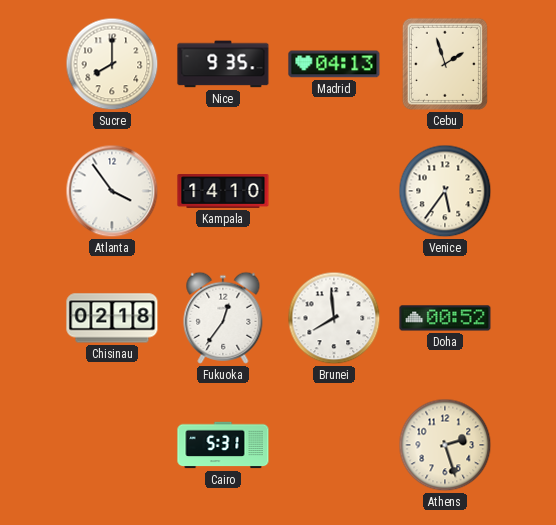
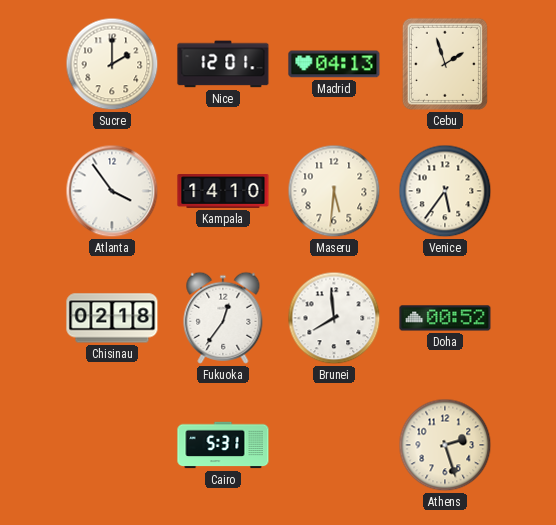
Sucre: 8:00 -> 2:00 (112, 64)
Nice: 9:35 -> 12:01 (223, 64)
Maseru: none -> 5:31 (334, 191)
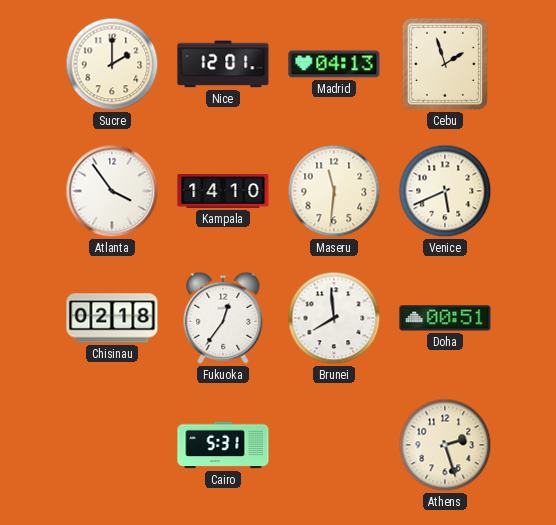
Maseru: 5:31 -> 11:31 (334, 191)
Venice: 5:36 -> 5:41 (445, 191)
Doha: 00:52 -> 00:51 (445, 318)
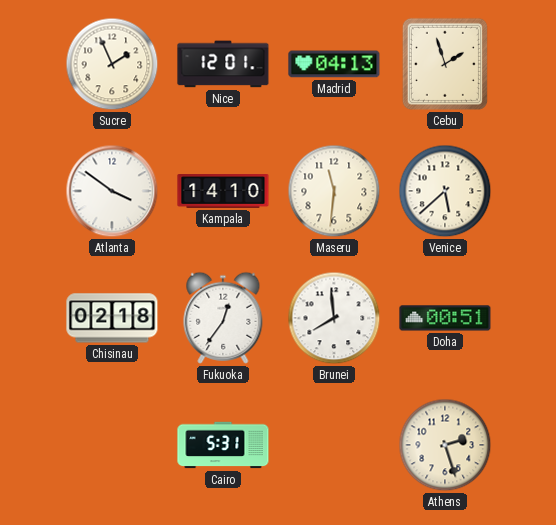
Sucre: 2:00 -> 1:56 (112, 64)
Atlanta: 3:54 -> 3:51 (112, 191)
Venice: 5:41 -> 5:38 (445, 191)
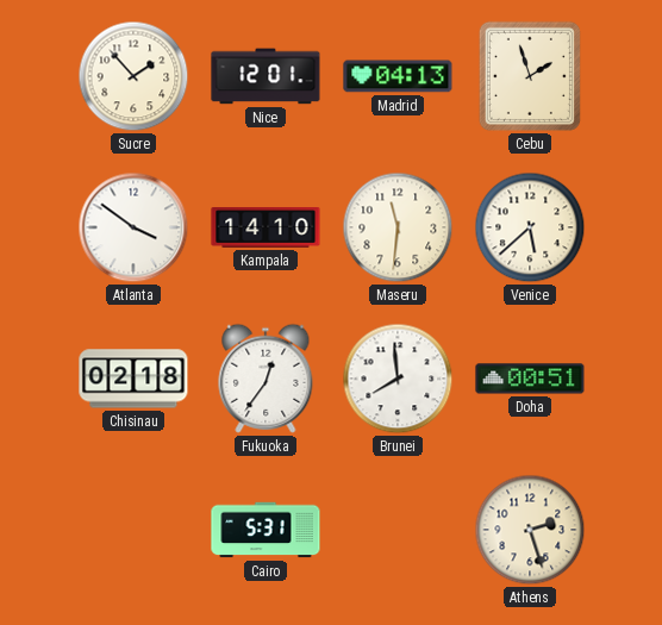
Sucre: 1:56 -> 1:53 (133, 76)
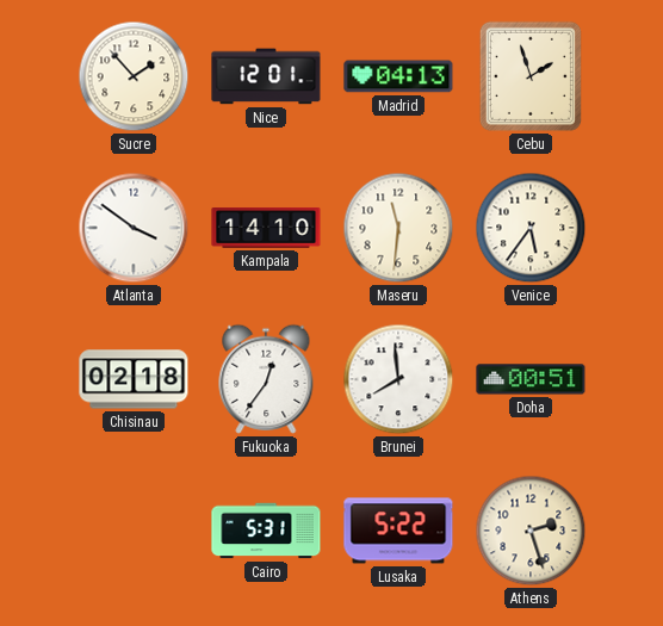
Venice: 5:38 -> 5:36 (531, 228)
Lusaka: none -> 5:22 (398, 531)
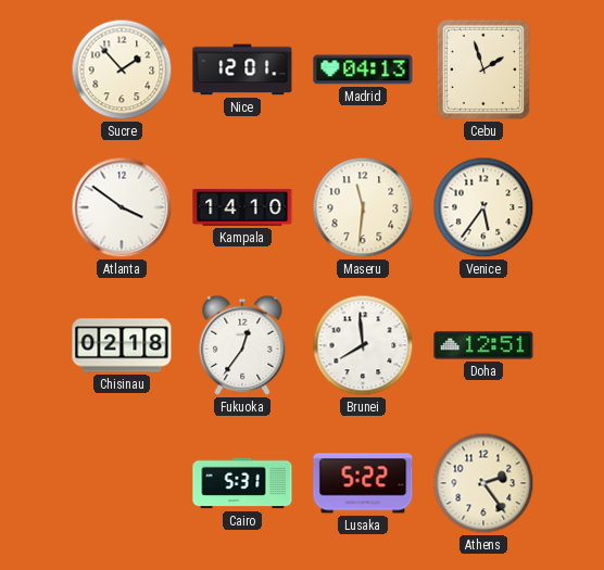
Doha: 00:51 -> 12:51 (483, 345)
Athens: 2:27 -> 2:24 (483, 483)
